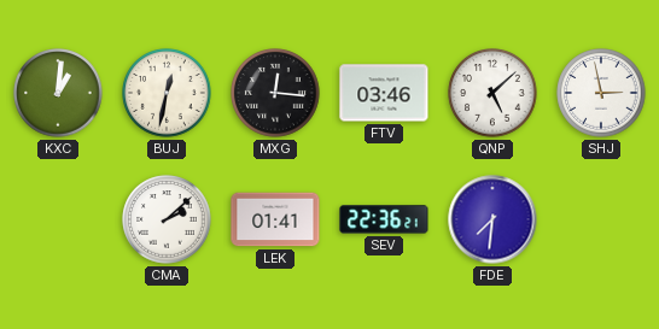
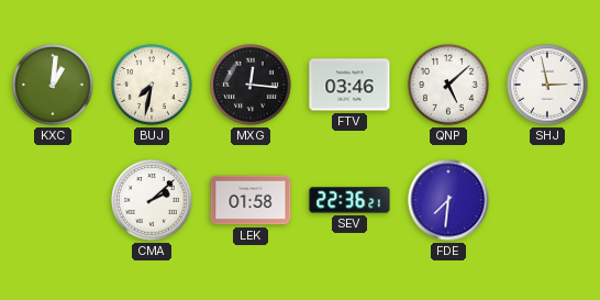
BUJ: 12:32 -> 7:32 (152, 85)
LEK: 01:41 -> 01:58 (251, 200)
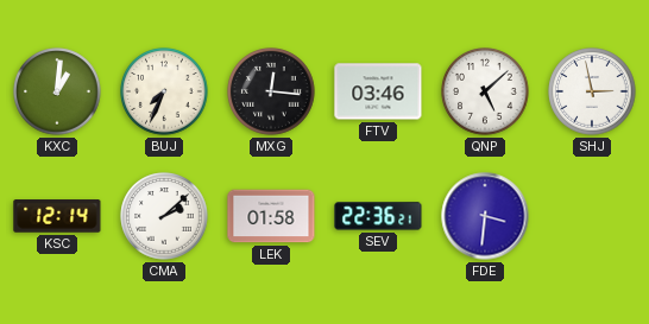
BUJ: 7:32 -> 7:34 (164, 91)
KSC: none -> 12:14 (57, 216)
FDE: 7:31 -> 3:31 (485, 216)
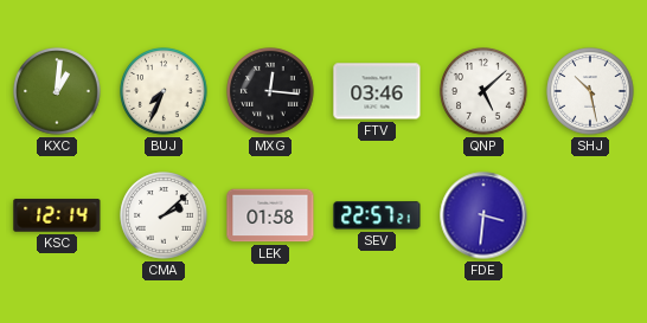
SHJ: 2:58 -> 10:28 (590, 91)
SEV: 22:36 -> 22:57 (377, 215)
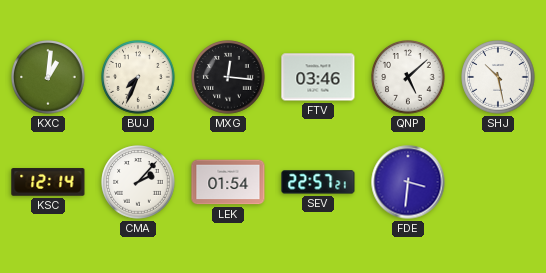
CMA: 2:08 -> 2:07 (138, 182)
LEK: 01:58 -> 01:54 (228, 182)
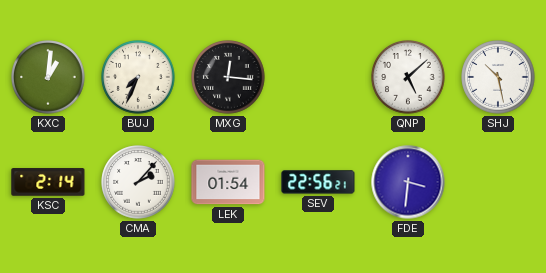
FTV: 03:46 -> none (318, 77)
KSC: 12:14 -> 2:14 (48, 182)
SEV: 22:57 -> 22:56 (318, 182)
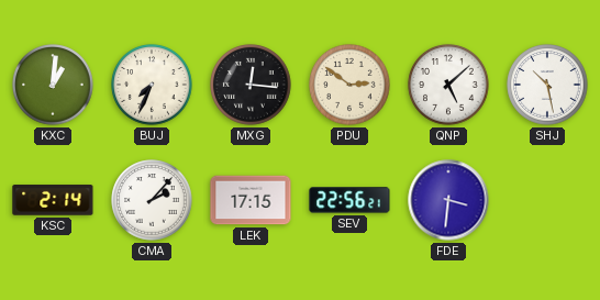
PDU: none -> 2:51 (349, 85)
LEK: 01:54 -> 17:15 (251, 200)
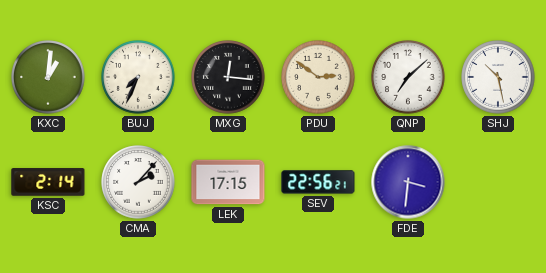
QNP: 5:08 -> 7:08 (408, 77)
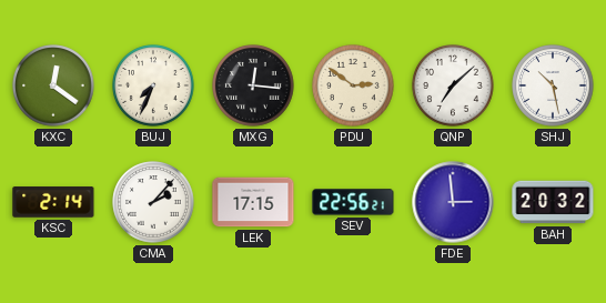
KXC: 1:01 -> 12:21 (53, 85)
FDE: 3:31 -> 2:59 (453, 202)
BAH: none -> 20:32 (553, 202)
